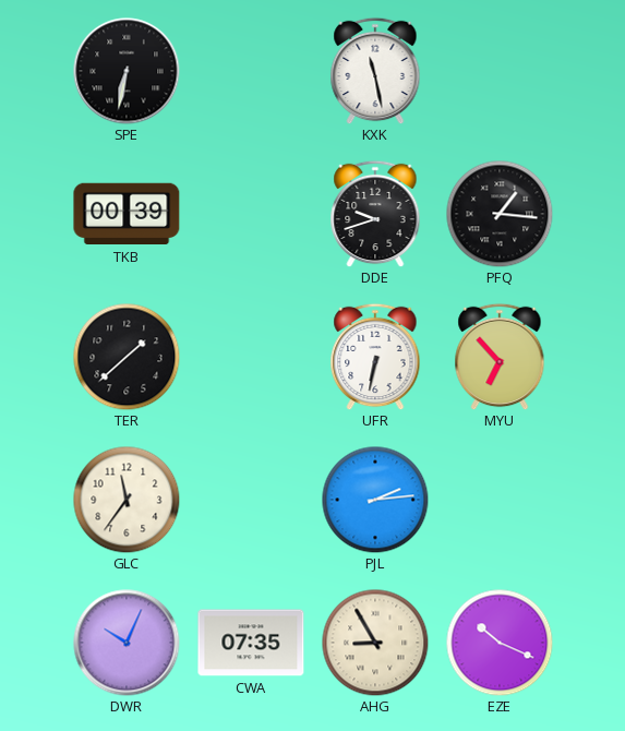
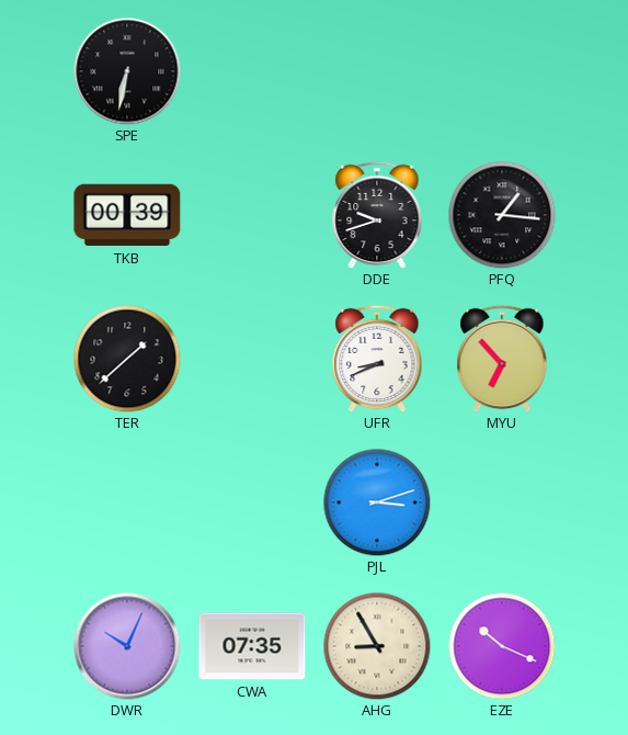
KXK: 11:28 -> none (375, 71)
UFR: 6:32 -> 8:41 (377, 359)
GLC: 11:36 -> none (127, 500)
PJL: 2:14 -> 3:12 (377, 502)
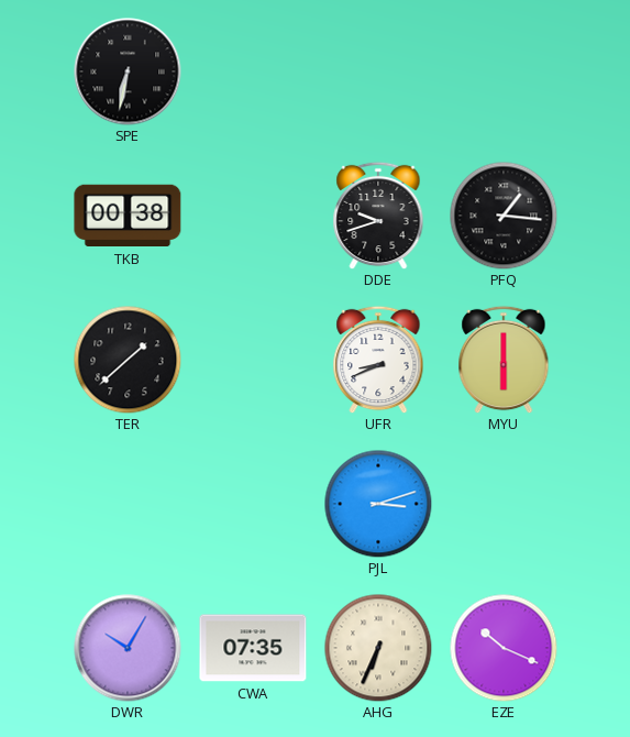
TKB: 00:39 -> 00:38 (128, 216)
MYU: 6:53 -> 6:00 (504, 360)
DWR: 10:04 -> 10:05 (128, 648)
AHG: 8:55 -> 6:34 (378, 648)
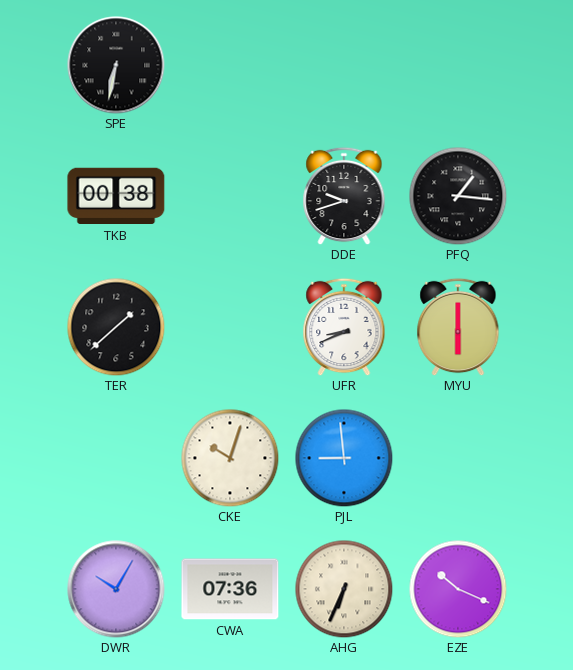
CKE: none -> 10:03 (230, 458)
PJL: 3:12 -> 8:59 (344, 458)
CWA: 07:35 -> 07:36 (230, 589)
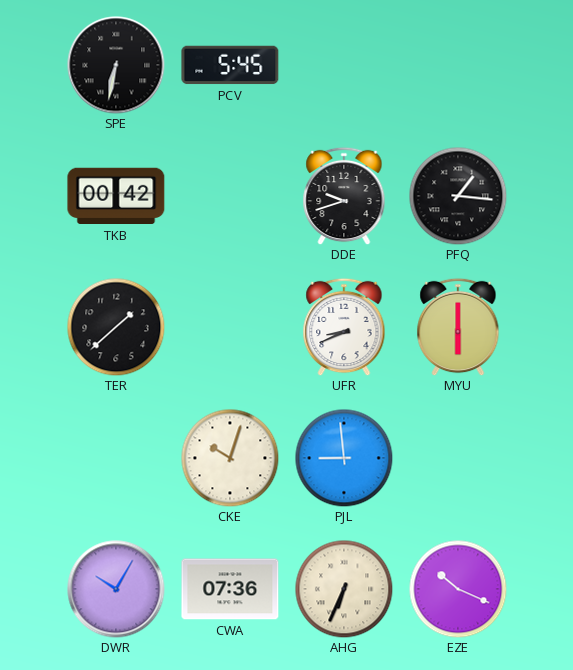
PCV: none -> 5:45 (230, 65)
TKB: 00:38 -> 00:42 (116, 196)
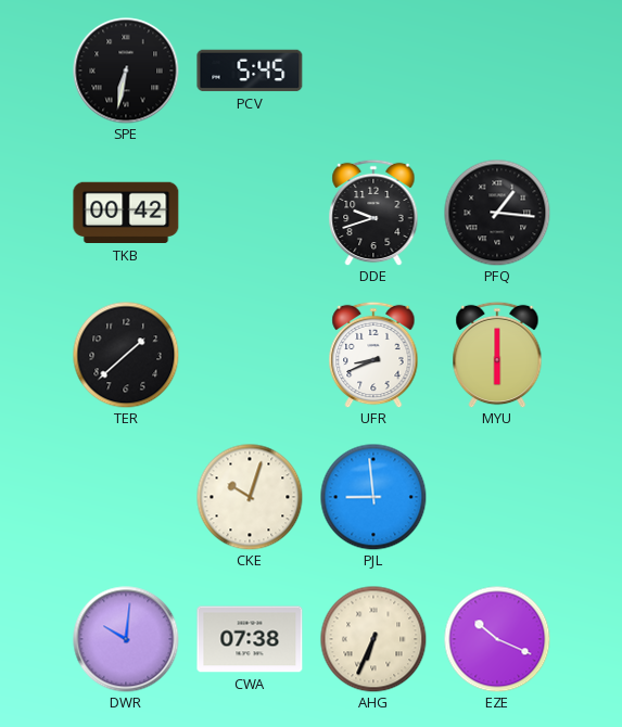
DWR: 10:05 -> 10:01 (126, 639)
CWA: 07:36 -> 07:38 (250, 639)
